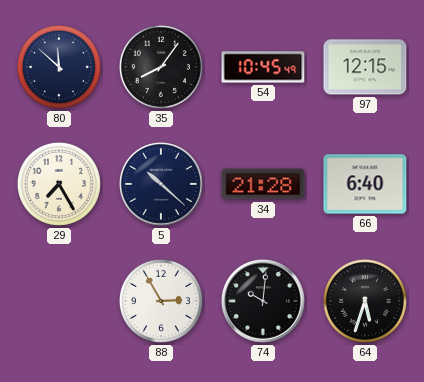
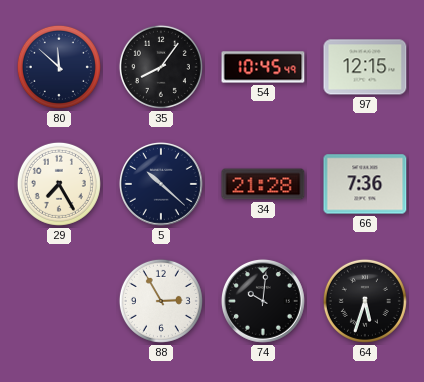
66: 6:40 -> 7:36 (365, 184)
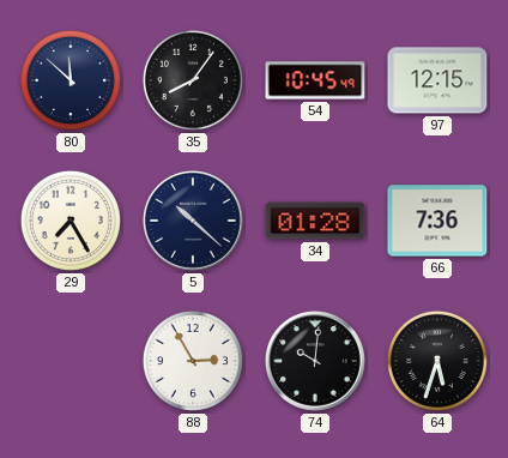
34: 21:28 -> 01:28 (315, 221)
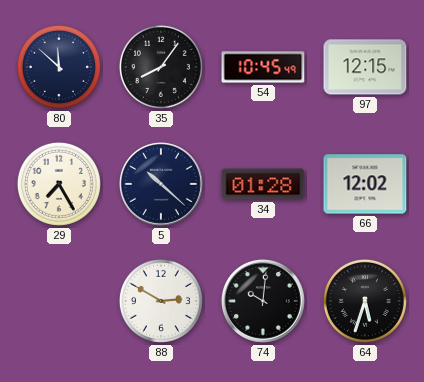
66: 7:36 -> 12:02 (365, 184)
88: 2:55 -> 2:50 (161, 301)
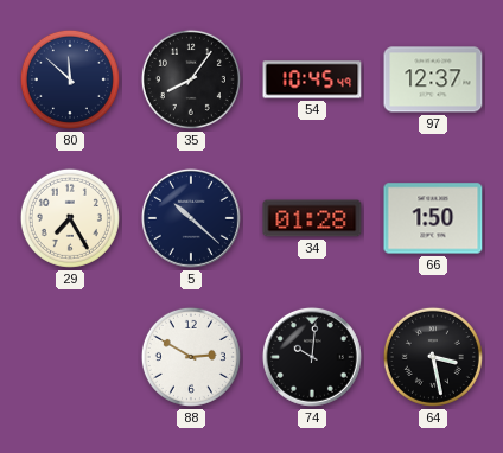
97: 12:15 -> 12:37 (433, 79)
66: 12:02 -> 1:50 (433, 218)
64: 5:33 -> 3:28 (433, 357)
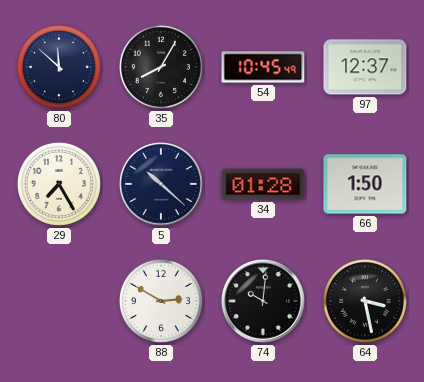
35: 8:06 -> 8:05 (161, 67)
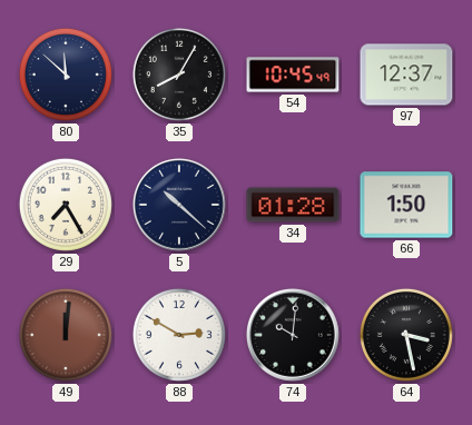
49: none -> 12:01 (66, 335)
